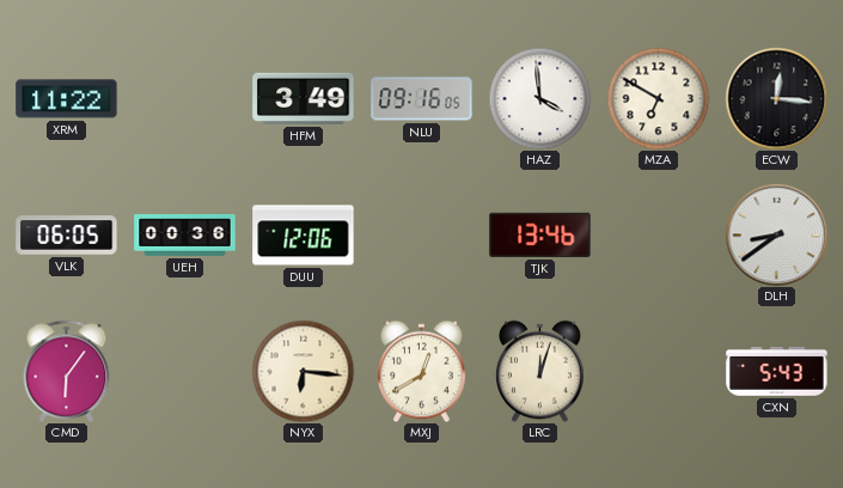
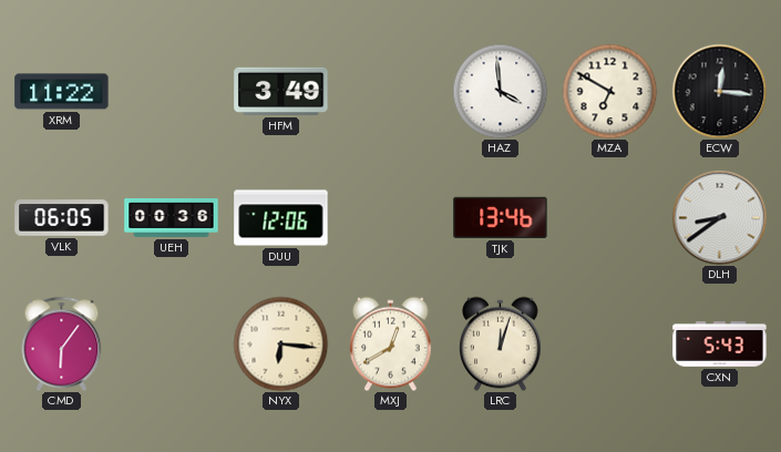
NLU: 09:16 -> none (422, 99)
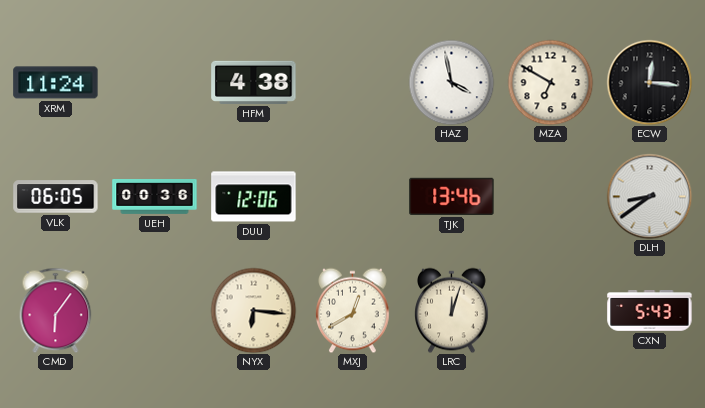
XRM: 11:22 -> 11:24 (56, 83)
HFM: 3:49 -> 4:38 (254, 82)
HAZ: 3:59 -> 3:58 (451, 82)
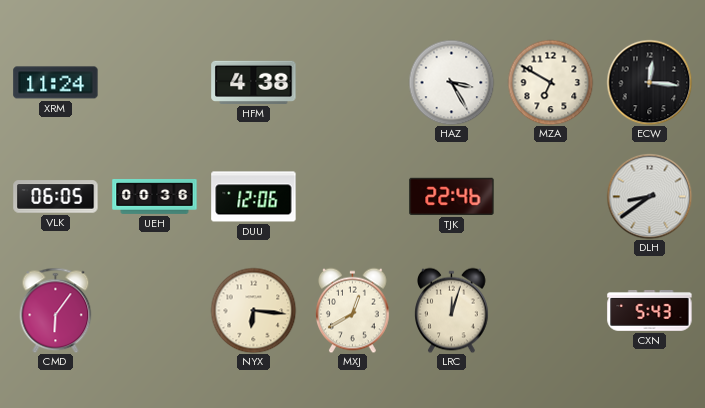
HAZ: 3:58 -> 3:25 (451, 82)
TJK: 13:46 -> 22:46 (452, 196)
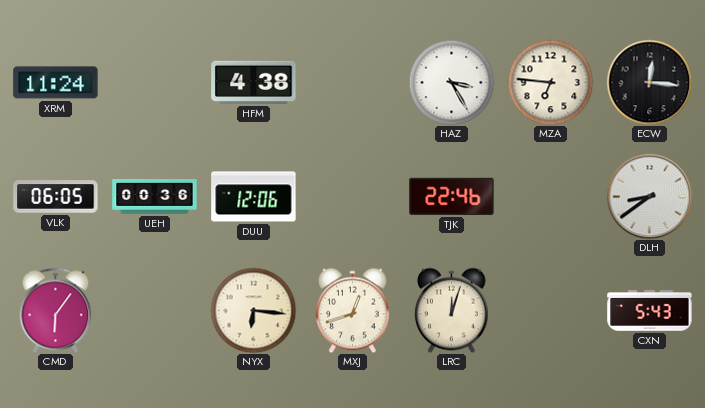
MZA: 6:50 -> 6:46 (550, 82)
MXJ: 12:40 -> 12:42 (353, 310)
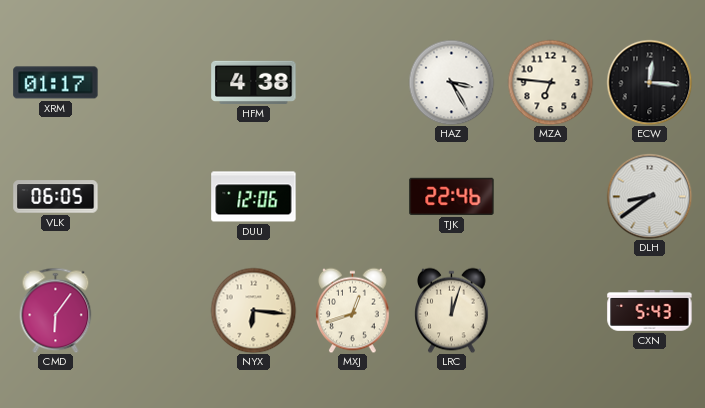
XRM: 11:24 -> 01:17 (56, 83)
UEH: 00:36 -> none (155, 197)
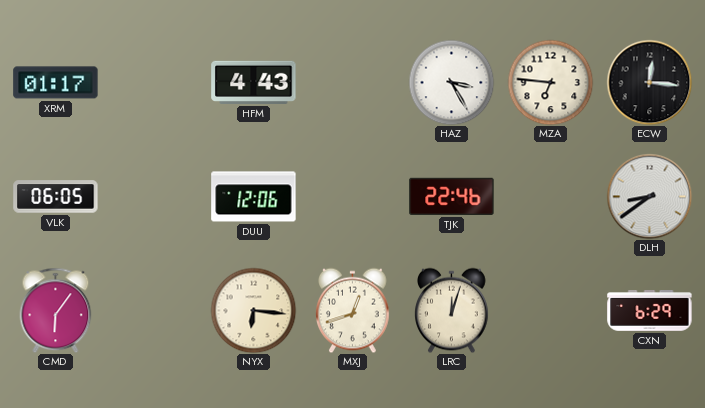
HFM: 4:38 -> 4:43 (254, 82)
CXN: 5:43 -> 6:29 (650, 311)
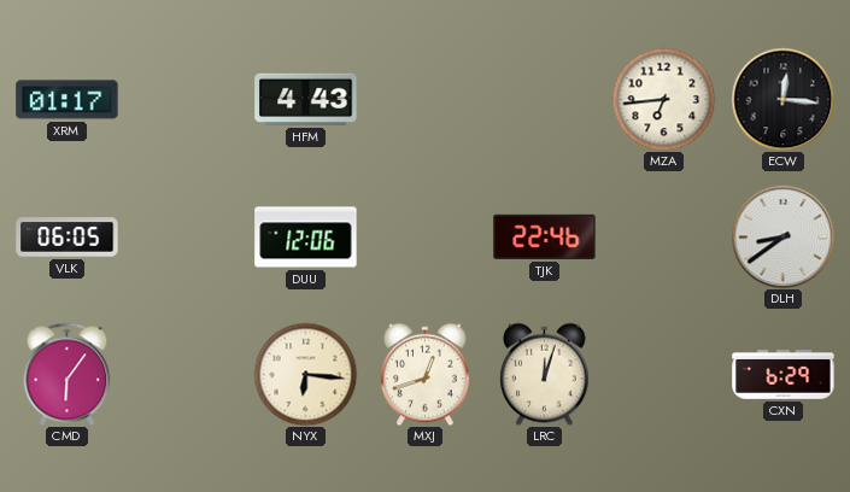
HAZ: 3:25 -> none (451, 82)
MZA: 6:46 -> 6:44 (663, 99)
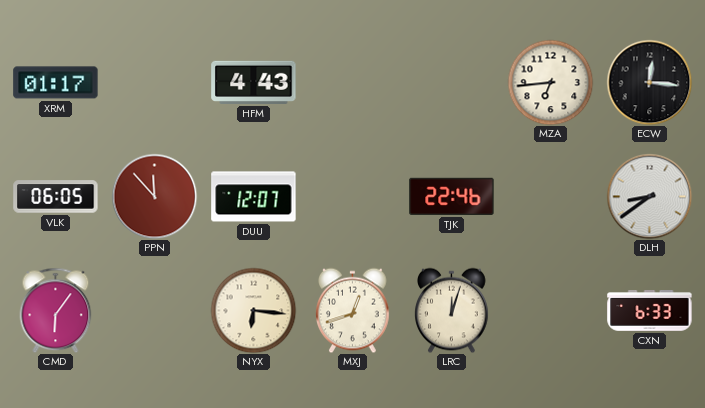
PPN: none -> 11:53 (154, 196)
DUU: 12:06 -> 12:07 (254, 197)
CXN: 6:29 -> 6:33 (650, 311)
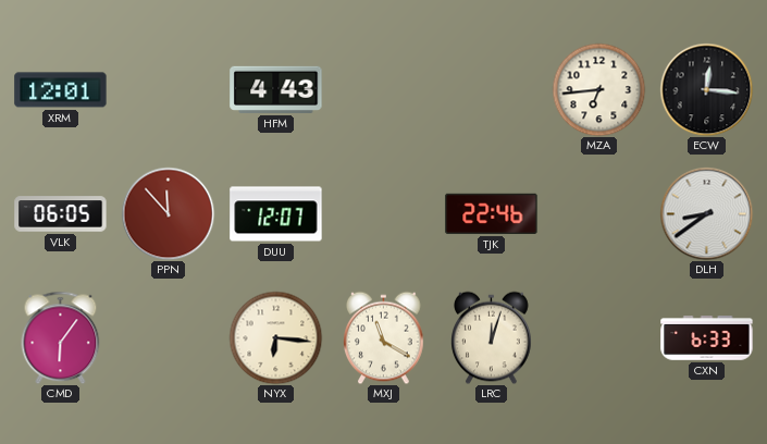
XRM: 01:17 -> 12:01 (61, 90)
MXJ: 12:42 -> 11:20 (384, 337)
